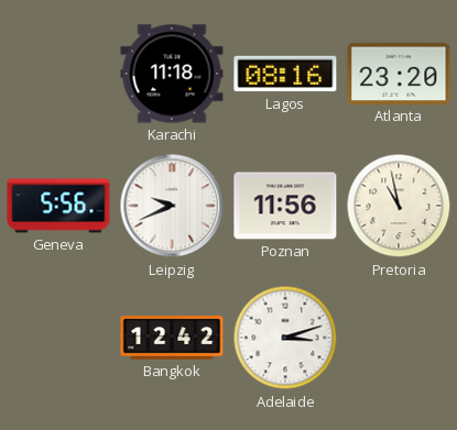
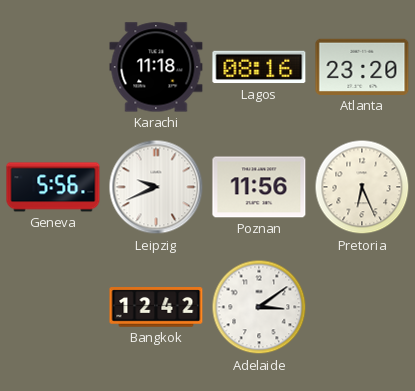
Pretoria: 10:58 -> 6:26 (362, 187)
Adelaide: 3:12 -> 3:09 (259, 307)
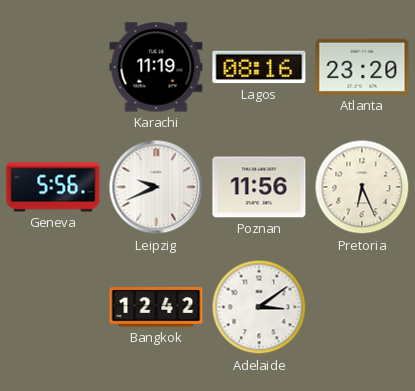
Karachi: 11:18 -> 11:19 (156, 67)
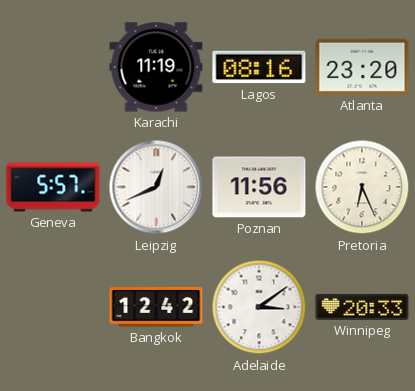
Geneva: 5:56 -> 5:57 (53, 187)
Leipzig: 9:41 -> 12:41 (156, 187)
Winnipeg: none -> 20:33 (362, 307)
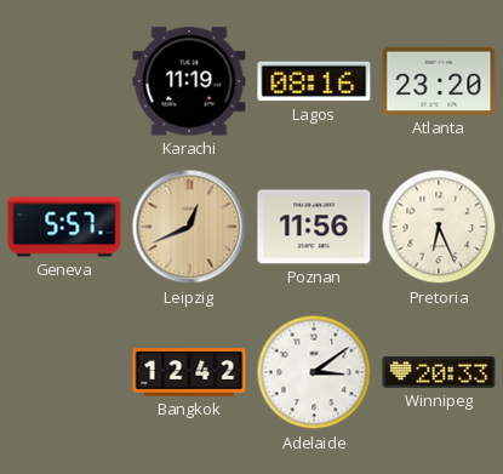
Leipzig dial: white -> champagne (189, 227)
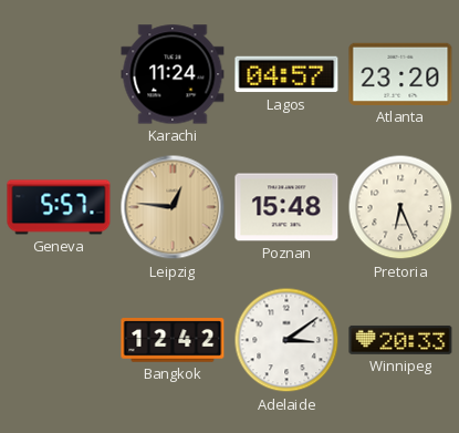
Karachi: 11:19 -> 11:24 (173, 74)
Lagos: 08:16 -> 04:57 (286, 74)
Leipzig: 12:41 -> 12:46 (173, 207)
Poznan: 11:56 -> 15:48 (286, 207)
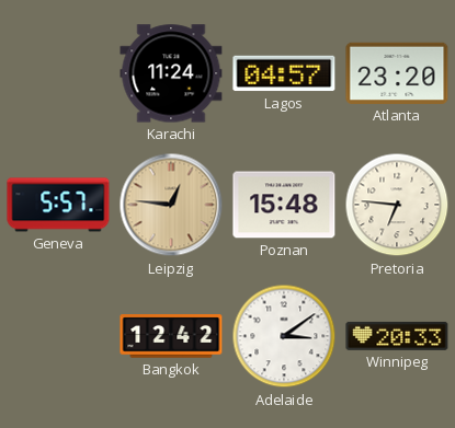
Pretoria: 6:26 -> 6:46 (397, 205)
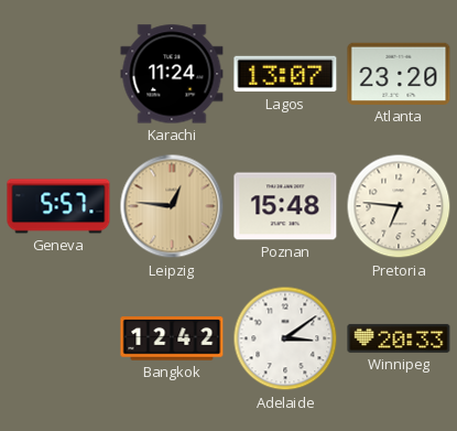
Lagos: 04:57 -> 13:07 (285, 74)
